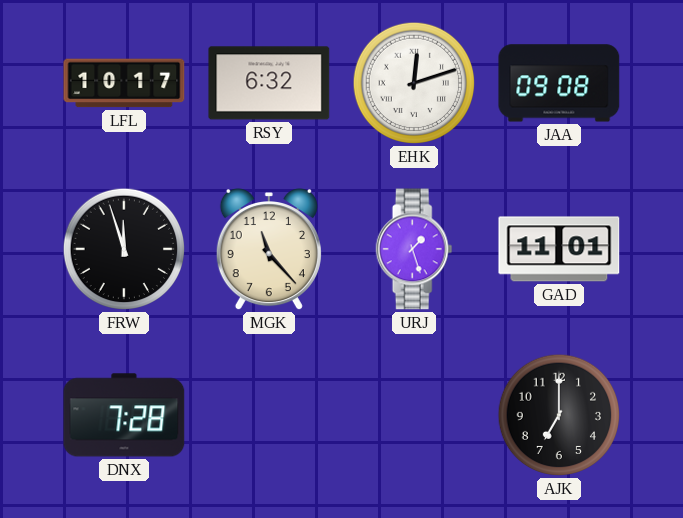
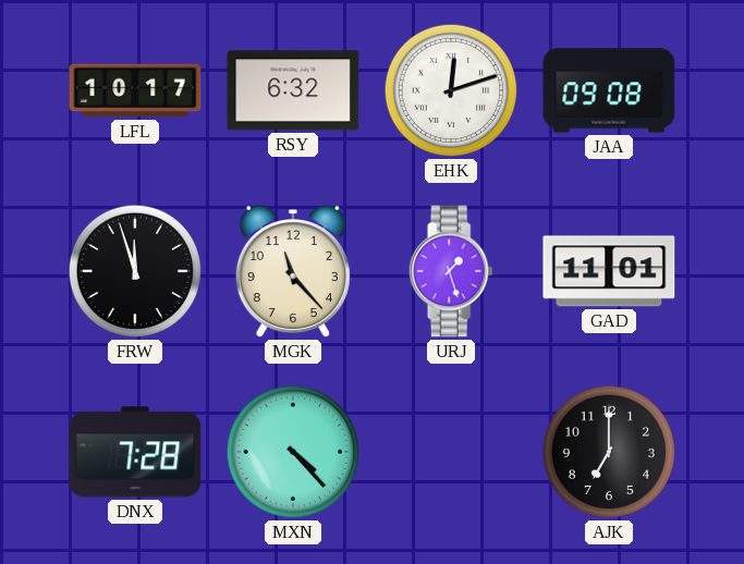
MXN: none -> 4:23 (293, 452)
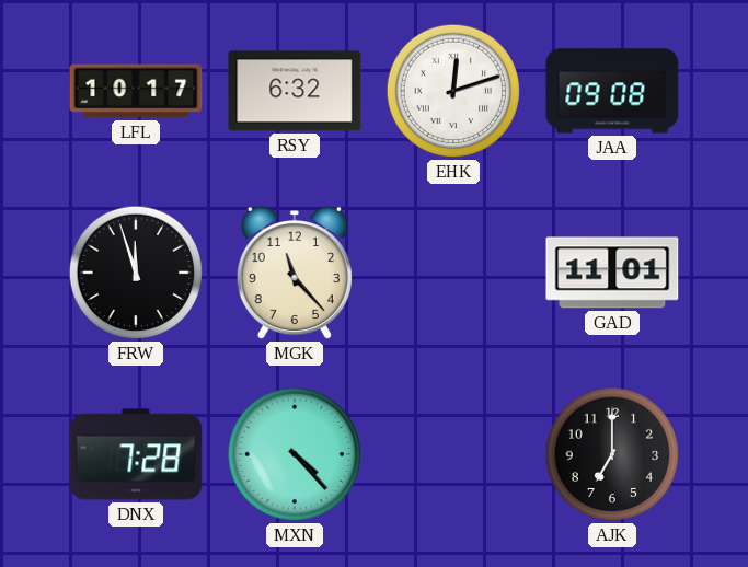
URJ: 1:27 -> none (451, 271)
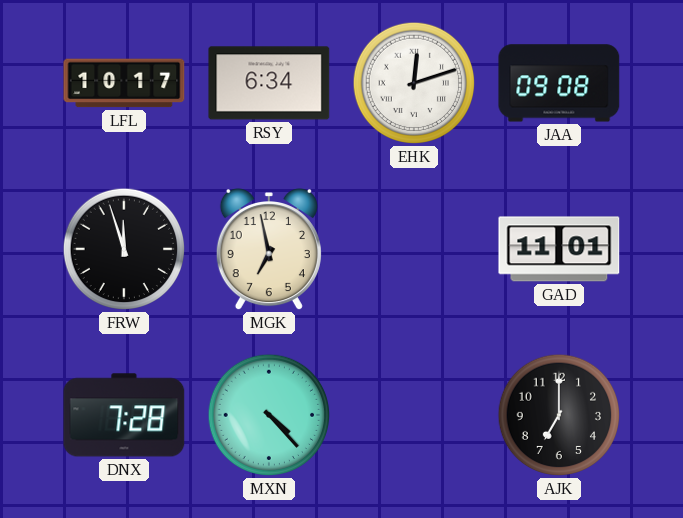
RSY: 6:32 -> 6:34 (269, 83)
MGK: 11:23 -> 6:58 (269, 250)
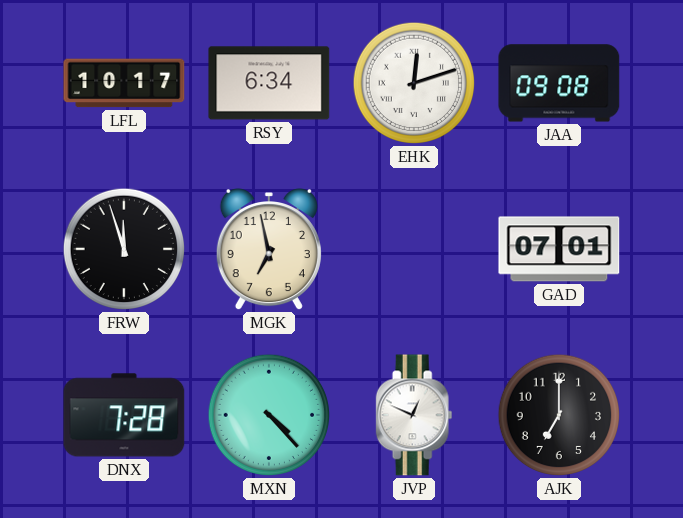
GAD: 11:01 -> 07:01 (559, 249)
JVP: none -> 12:49 (414, 415)
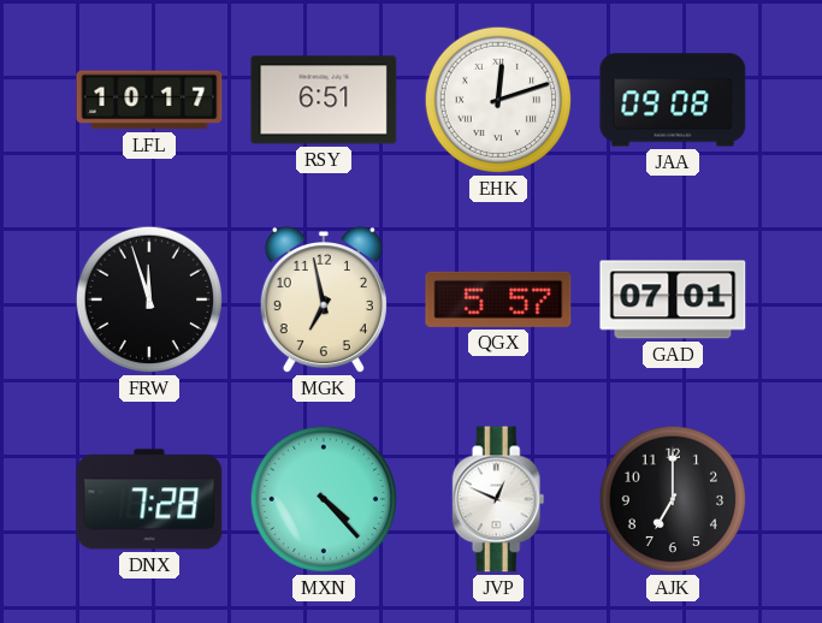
RSY: 6:34 -> 6:51 (324, 100)
QGX: none -> 5:57 (498, 299)
